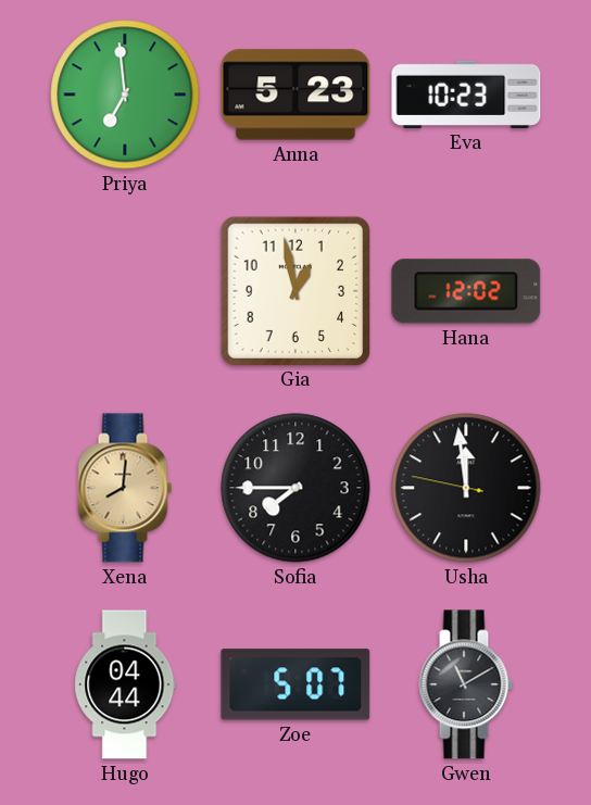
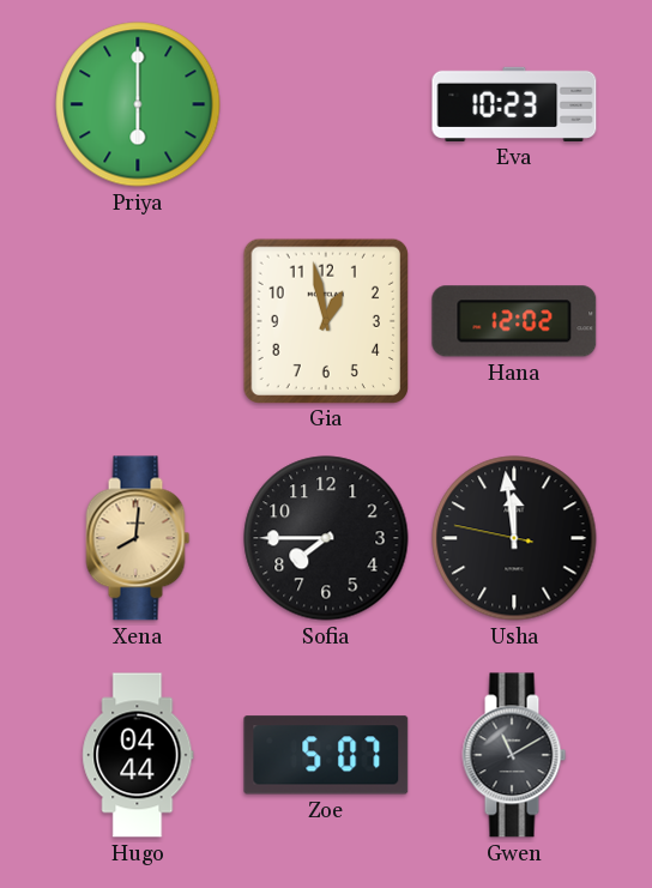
Priya: 6:59 -> 6:00 (138, 104)
Anna: 5:23 -> none (295, 95)
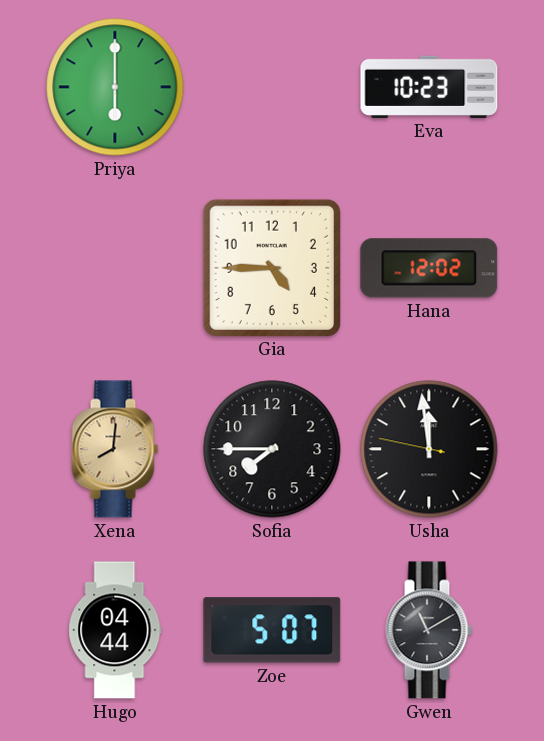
Gia: 12:58 -> 4:45 (271, 267)
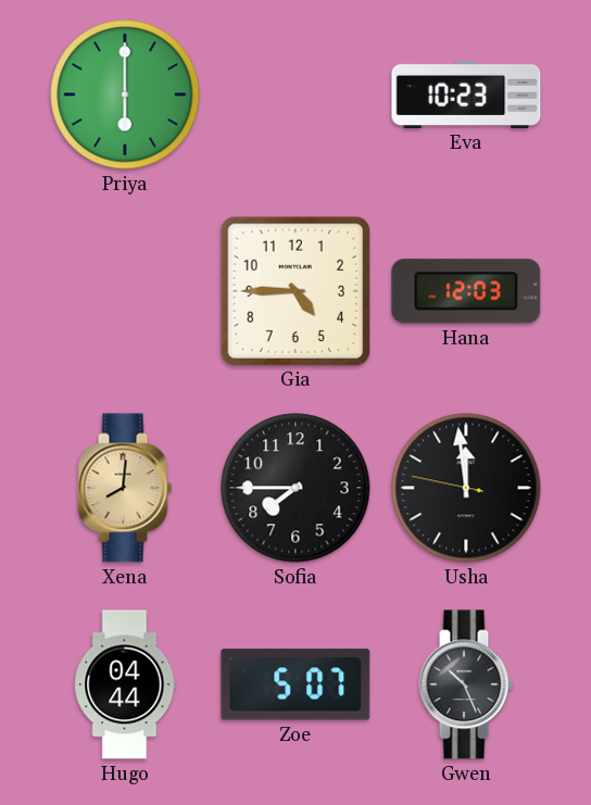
Hana: 12:02 -> 12:03 (466, 291)
Gwen: 11:10 -> 10:26 (466, 684)
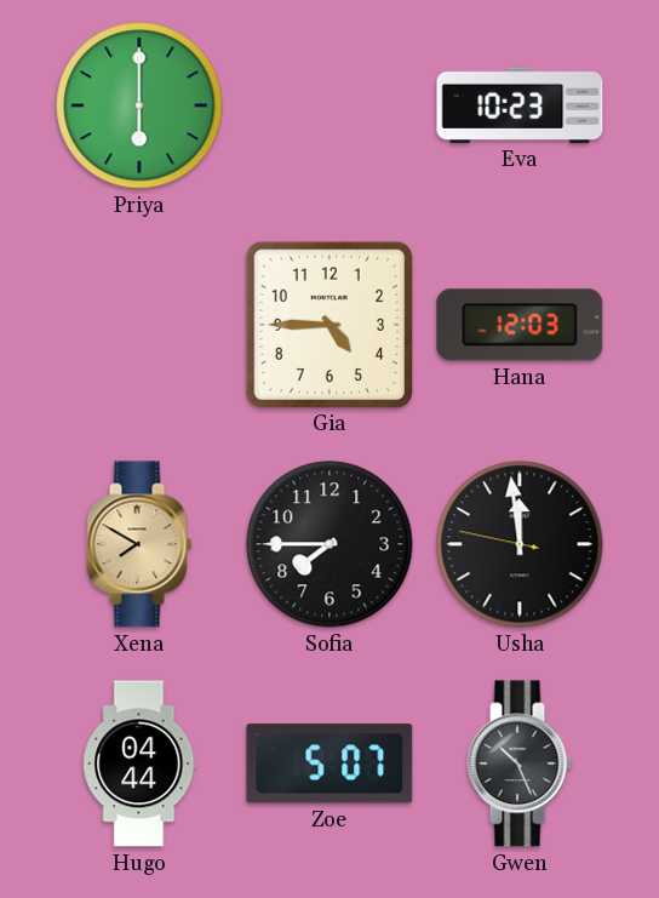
Xena: 8:01 -> 7:50 (139, 544)
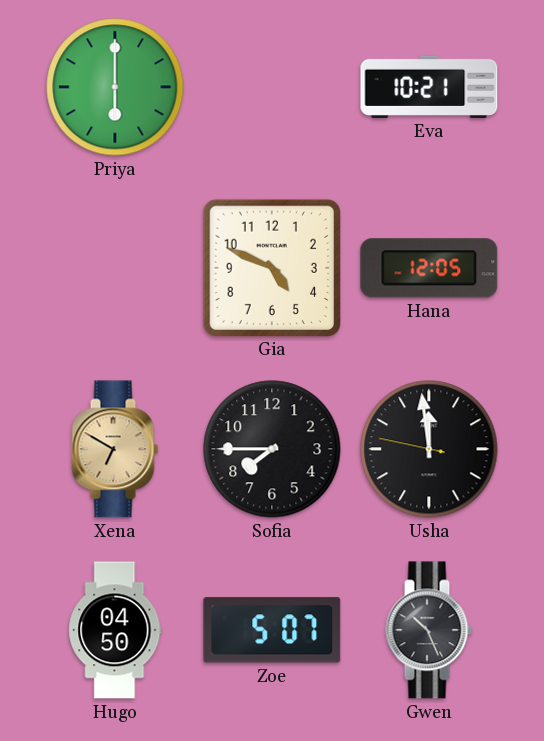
Eva: 10:23 -> 10:21 (429, 87)
Gia: 4:45 -> 4:49 (271, 267)
Hana: 12:03 -> 12:05 (429, 268)
Xena: 7:50 -> 6:50 (115, 449)
Hugo: 04:44 -> 04:50 (115, 630)
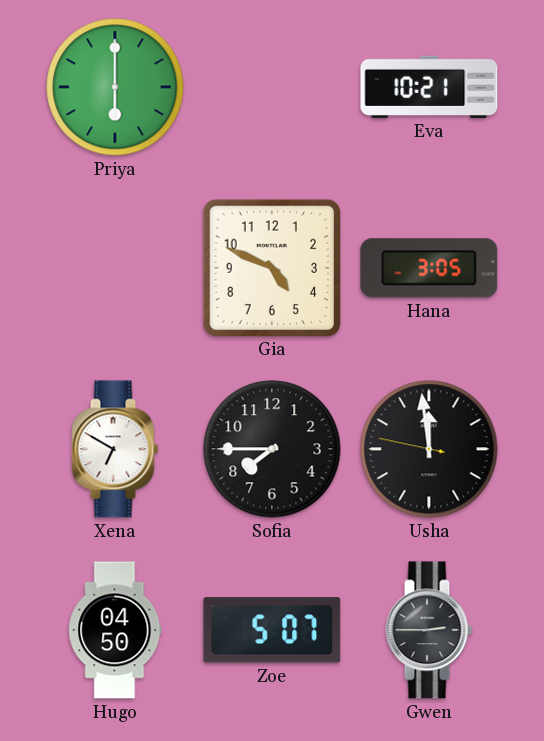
Hana: 12:05 -> 3:05 (429, 268)
Xena dial: champagne -> white (115, 449)
Gwen: 10:26 -> 2:45 (429, 630)
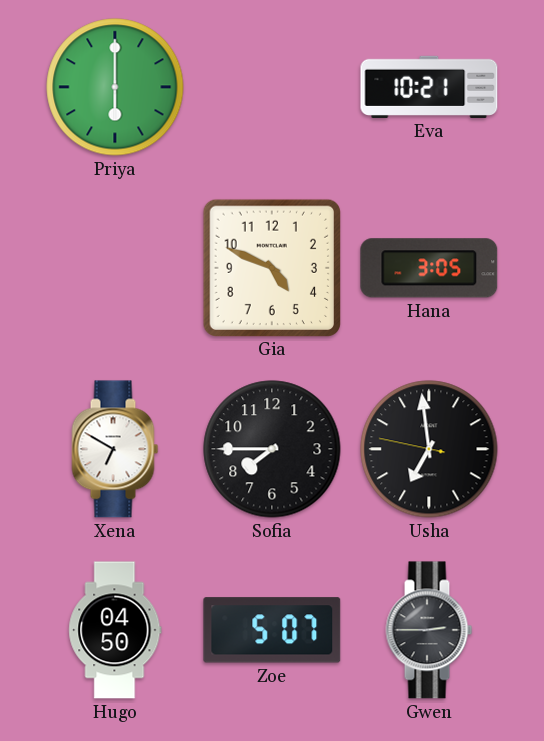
Usha: 11:58 -> 6:58 (429, 449)
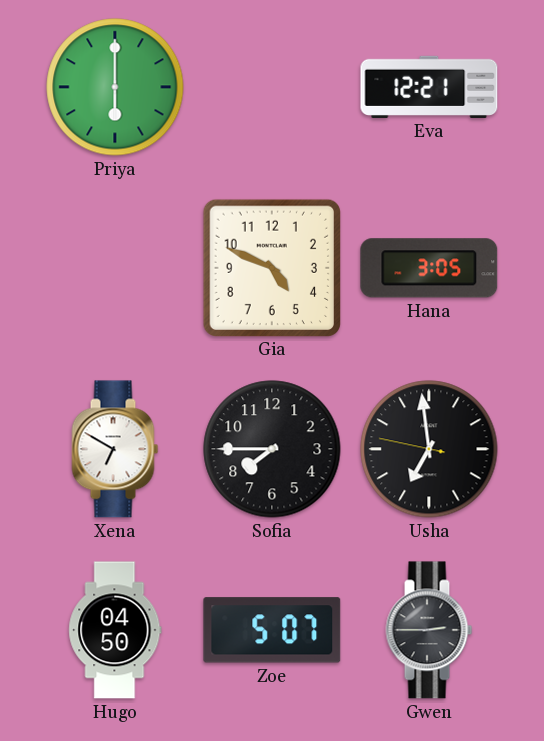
Eva: 10:21 -> 12:21 (429, 87)
